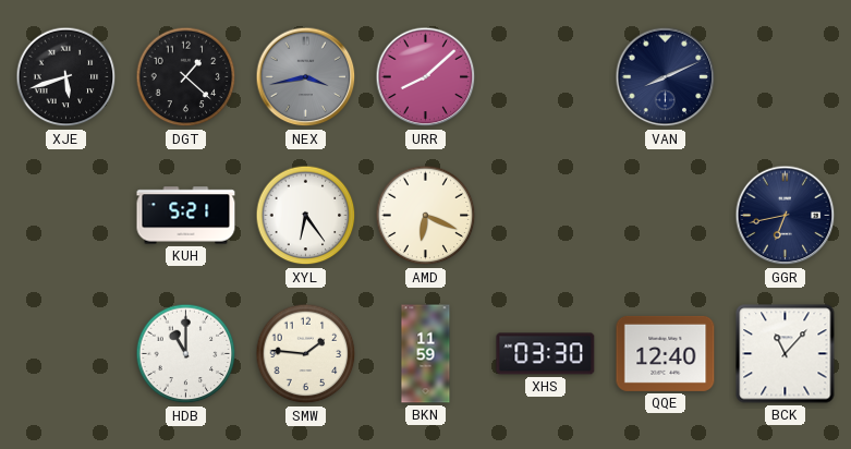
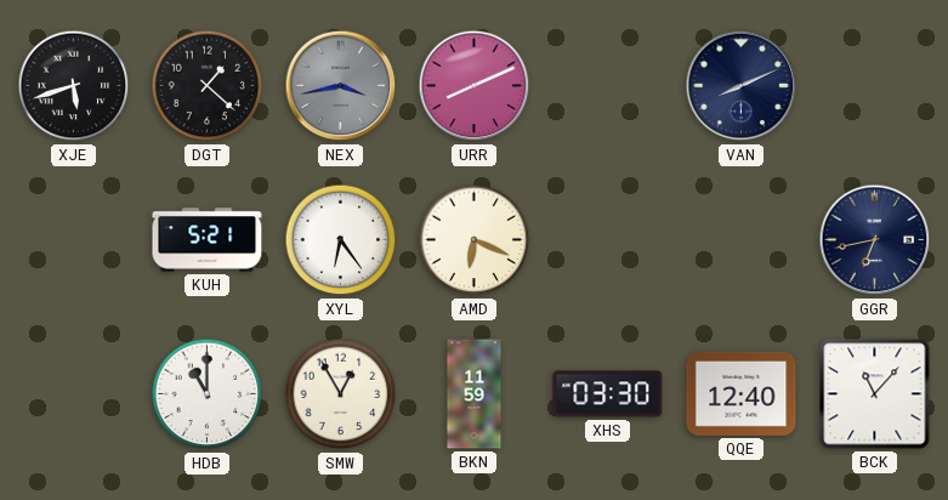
URR: 8:08 -> 8:11 (475, 86)
SMW: 1:46 -> 12:55 (341, 394)
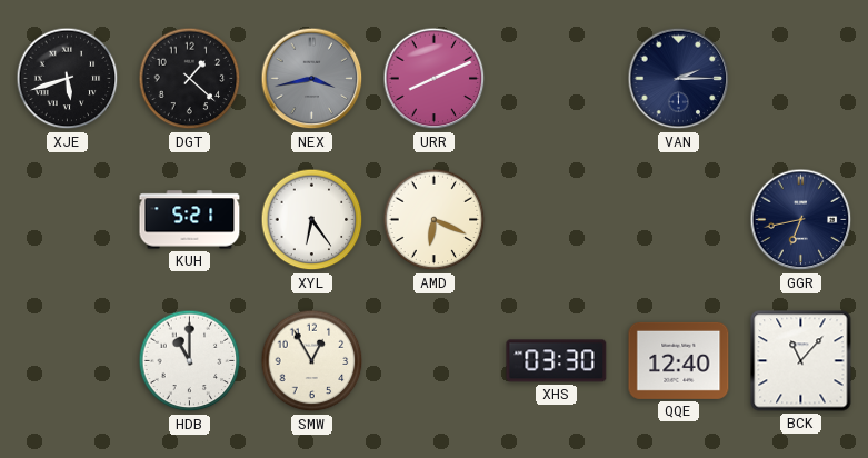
VAN: 8:11 -> 2:15 (679, 79)
BKN: 11:59 -> none (475, 394)
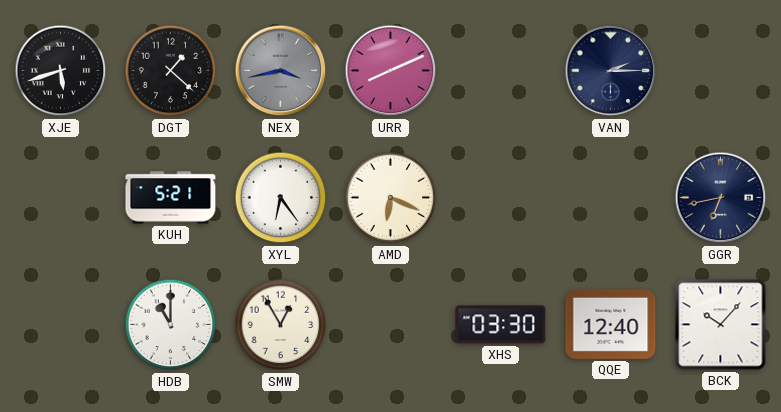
BCK: 11:07 -> 10:07 (721, 325)
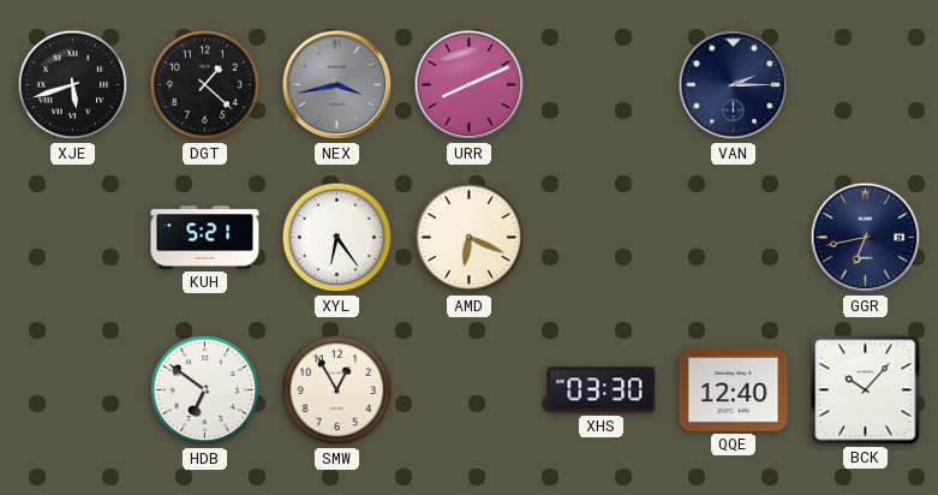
HDB: 11:00 -> 6:51 (205, 390)
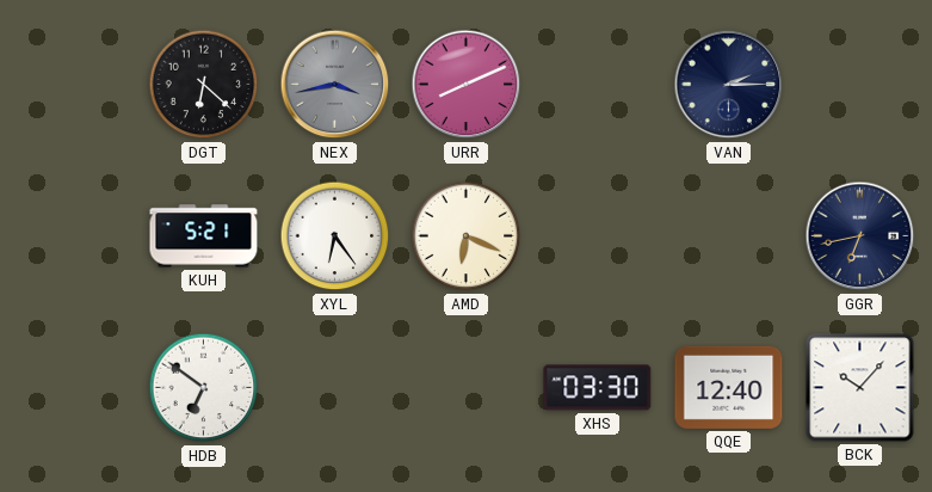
XJE: 5:42 -> none (73, 85)
DGT: 1:22 -> 6:22 (204, 85)
SMW: 12:55 -> none (337, 390)
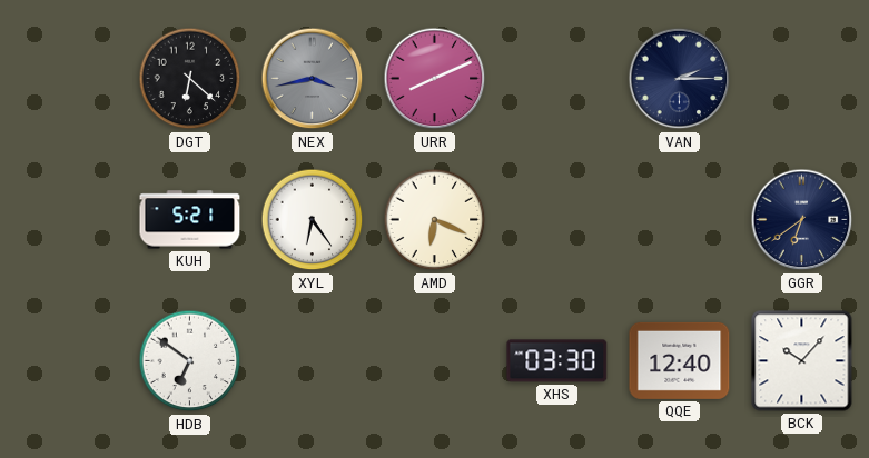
GGR: 6:43 -> 6:39 (802, 220)
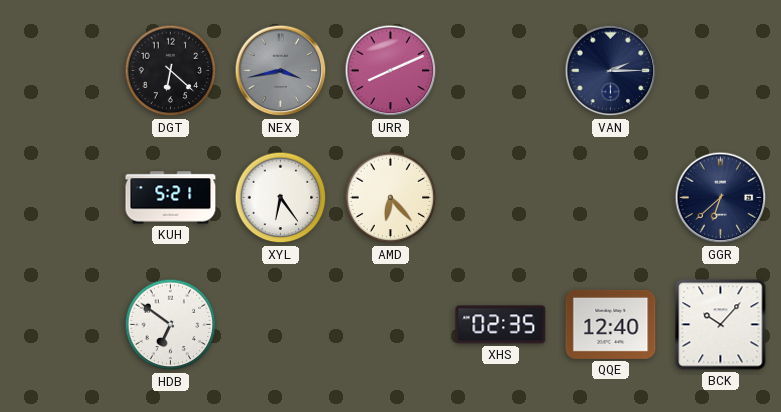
AMD: 6:19 -> 6:23 (391, 198)
GGR: 6:39 -> 6:38 (721, 198)
XHS: 03:30 -> 02:35 (501, 325)
